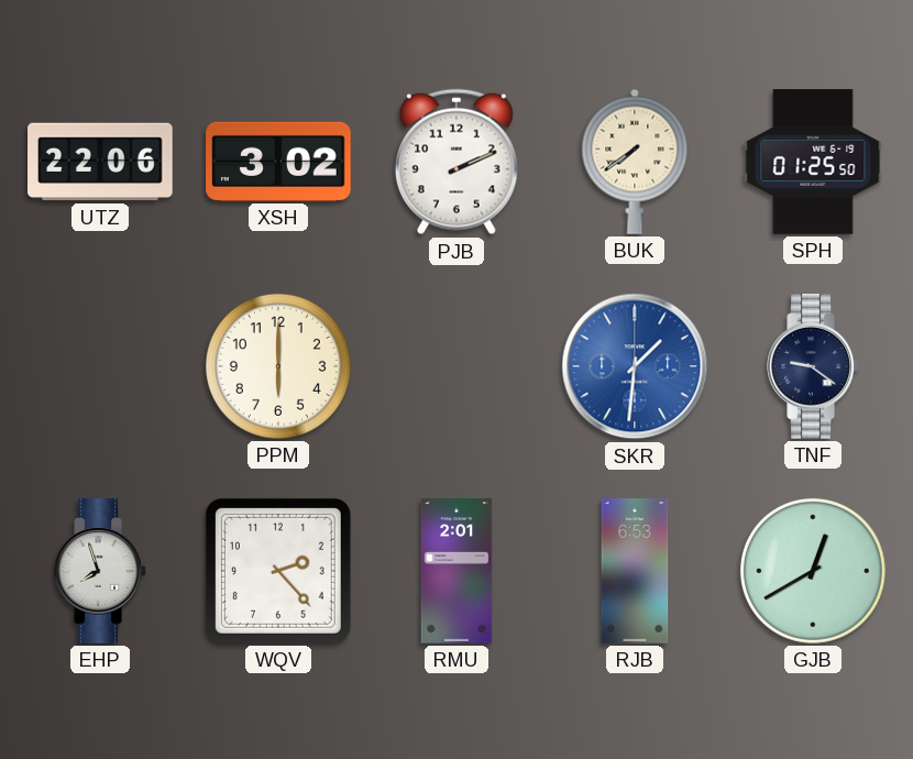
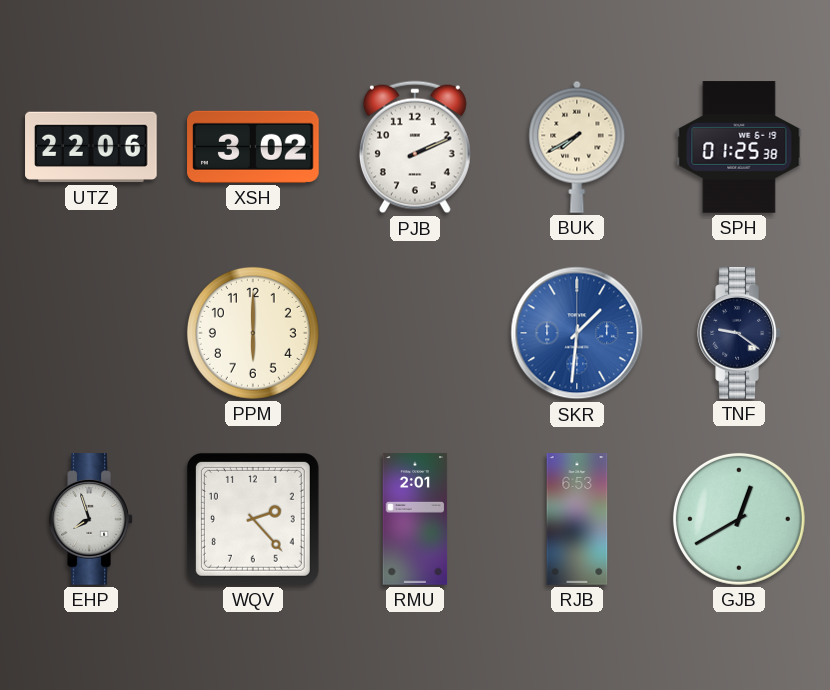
BUK: 7:39 -> 7:40 (577, 147)
SPH: 01:25:50 -> 01:25:38 (739, 147)
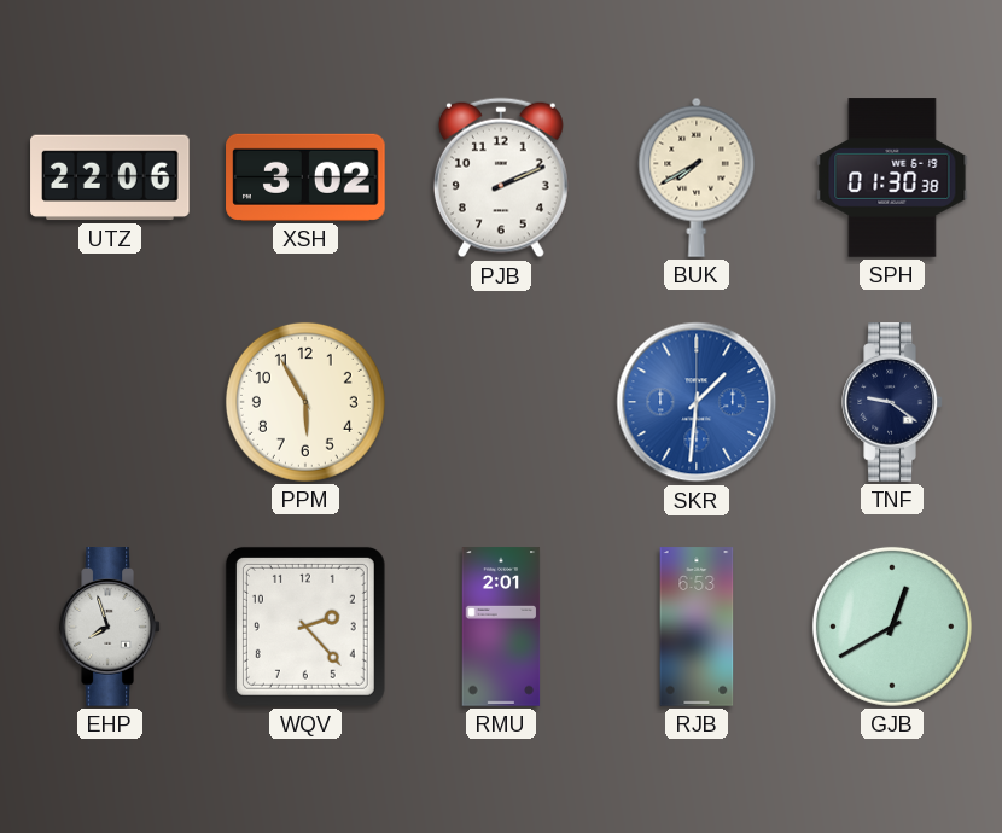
SPH: 01:25 -> 01:30 (892, 177)
PPM: 6:00 -> 5:55 (305, 402)
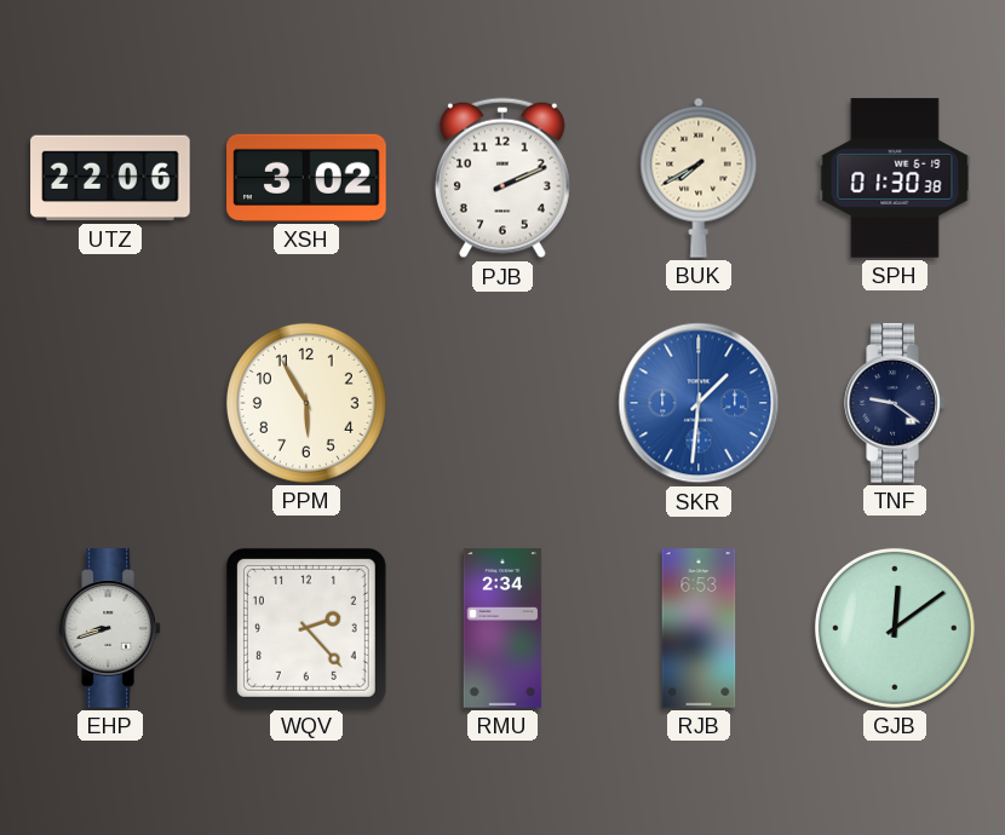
EHP: 7:57 -> 8:42 (110, 628)
RMU: 2:01 -> 2:34 (502, 628)
GJB: 12:40 -> 12:09 (895, 628)
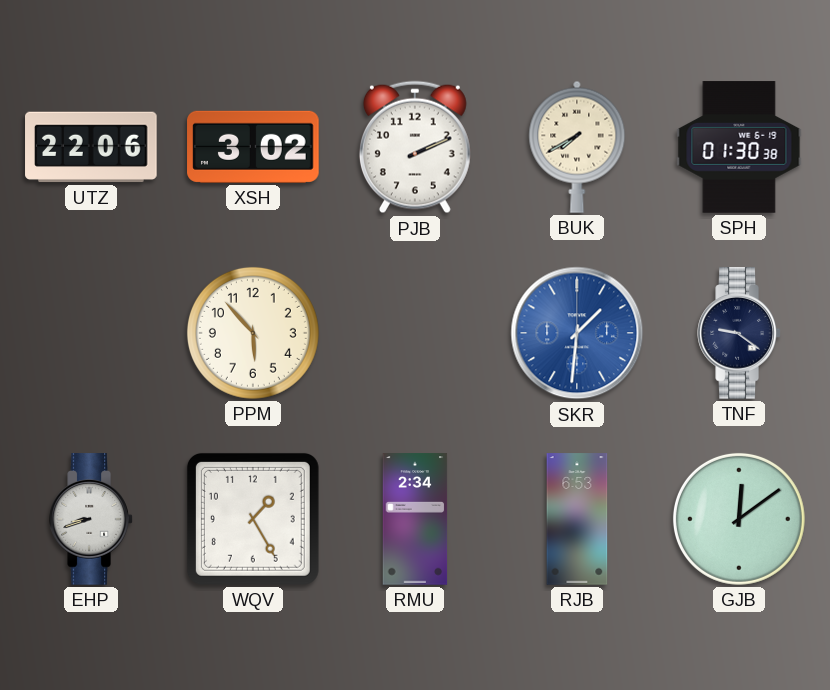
PPM: 5:55 -> 5:53 (253, 333)
WQV: 2:23 -> 1:25 (253, 519)
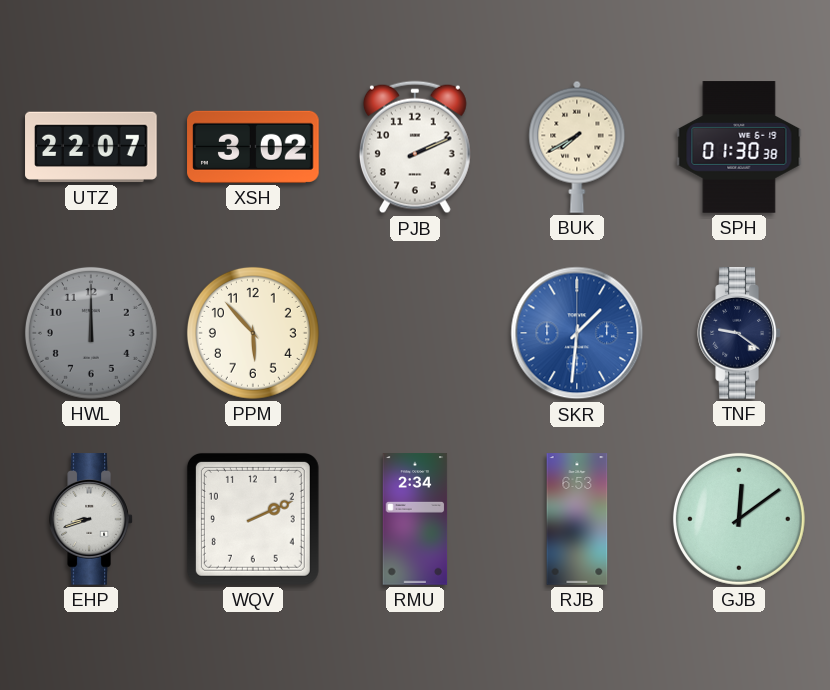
UTZ: 22:06 -> 22:07 (91, 147)
HWL: none -> 12:00 (91, 333)
WQV: 1:25 -> 2:11 (253, 519)
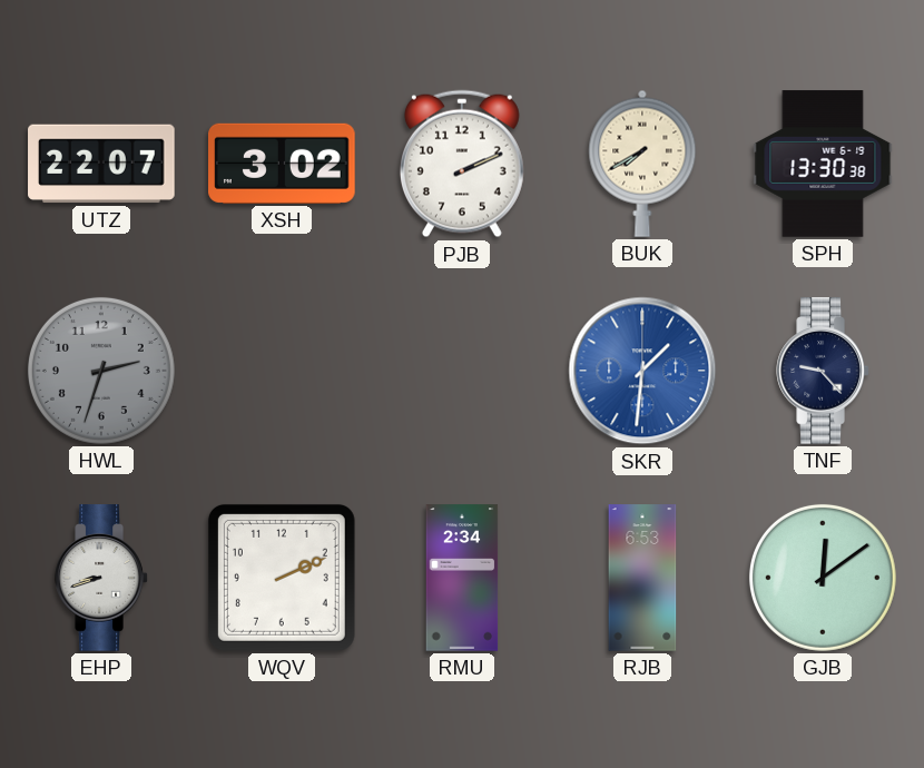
SPH: 01:30 -> 13:30 (823, 164)
HWL: 12:00 -> 2:33 (101, 371)
PPM: 5:53 -> none (253, 333)
TNF: 9:21 -> 9:23 (823, 371)
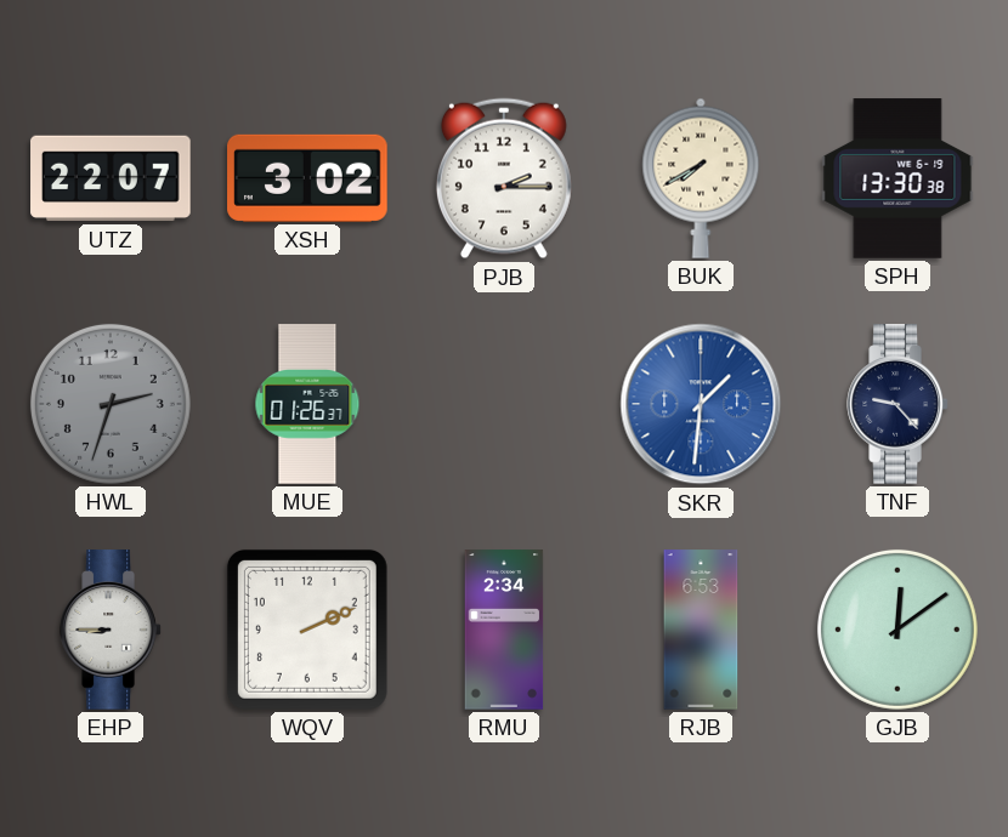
PJB: 2:11 -> 2:15 (504, 178)
MUE: none -> 01:26 (307, 404)
EHP: 8:42 -> 8:45 (111, 630)
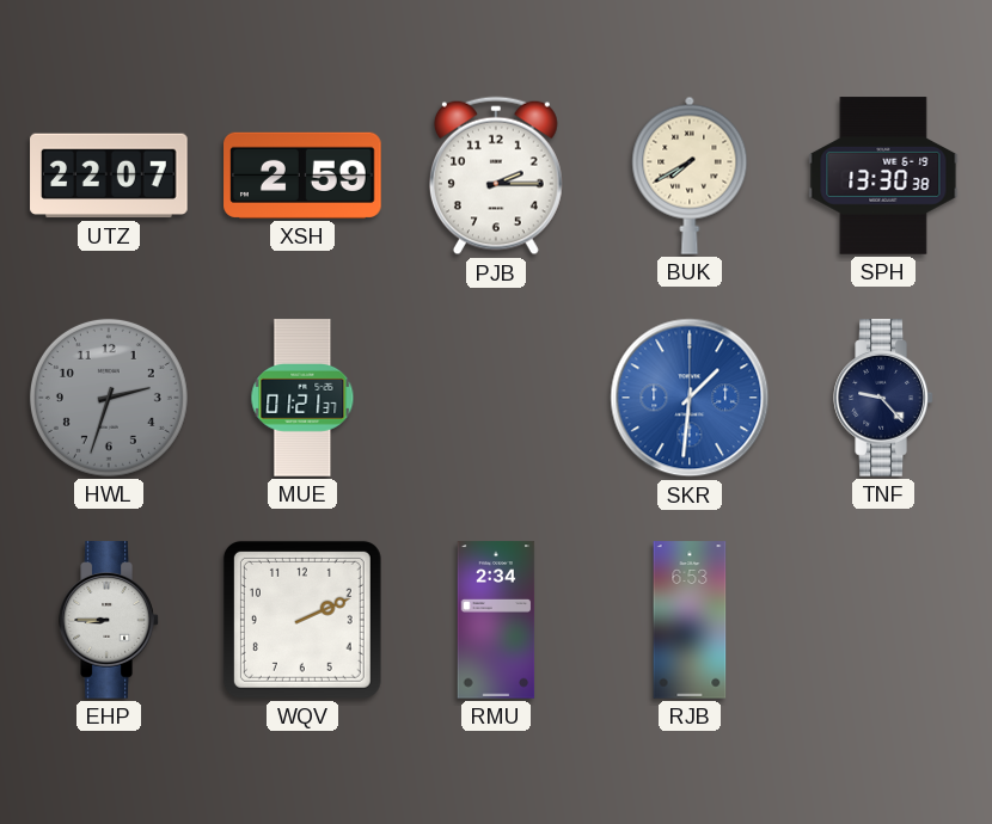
XSH: 3:02 -> 2:59 (302, 176)
MUE: 01:26 -> 01:21 (302, 398)
GJB: 12:09 -> none (897, 630)
